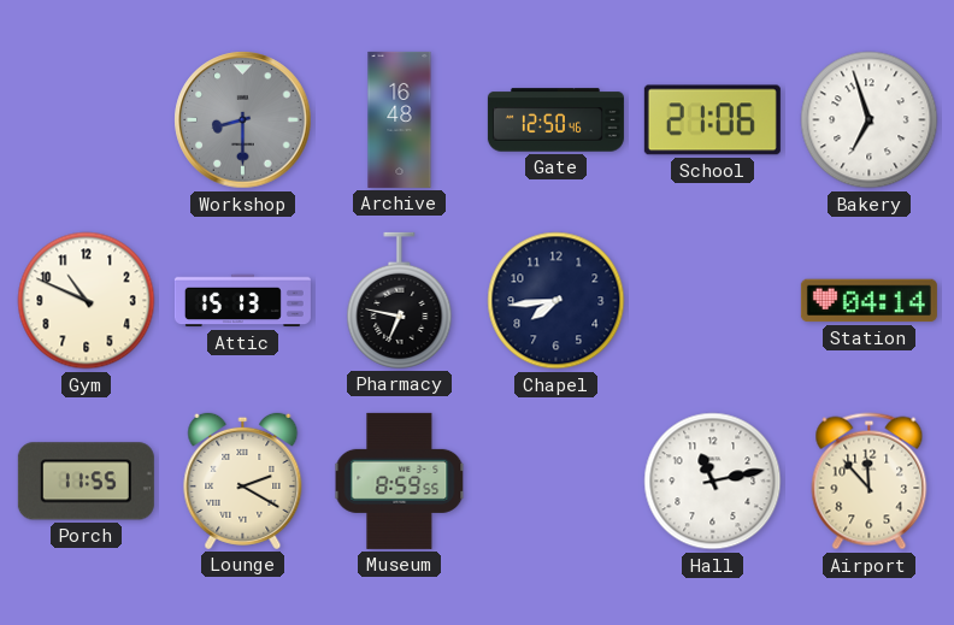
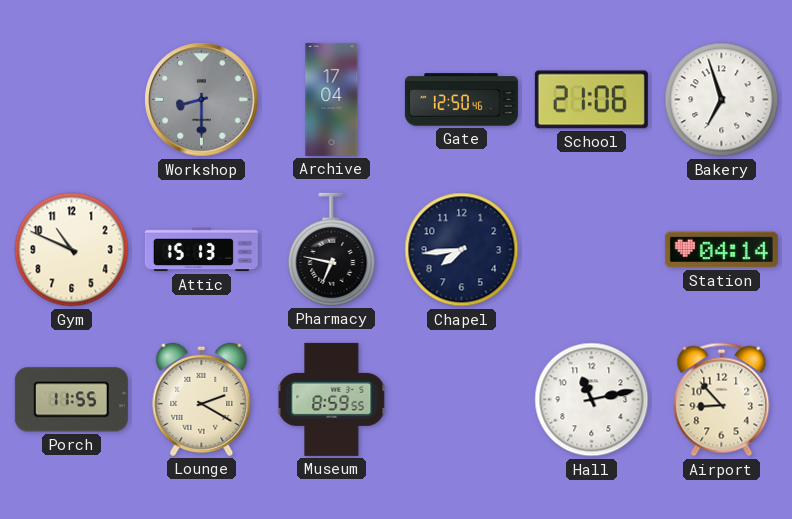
Archive: 16:48 -> 17:04 (332, 99)
Airport: 11:53 -> 8:53 (722, 400)
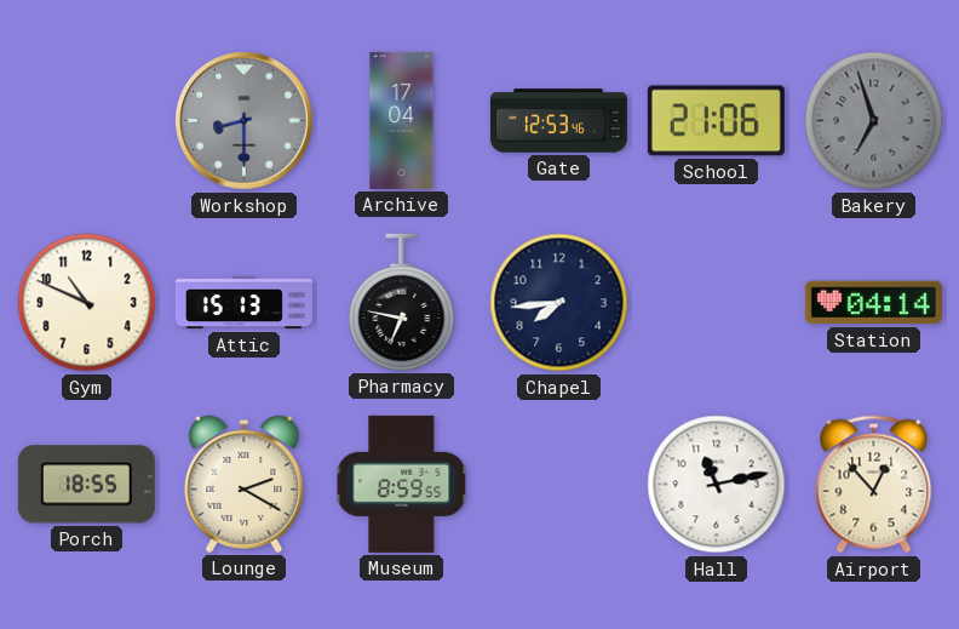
Gate: 12:50 -> 12:53 (558, 121)
Bakery dial: white -> grey (874, 121)
Porch: 11:55 -> 18:55 (86, 485)
Airport: 8:53 -> 12:53 (874, 485)
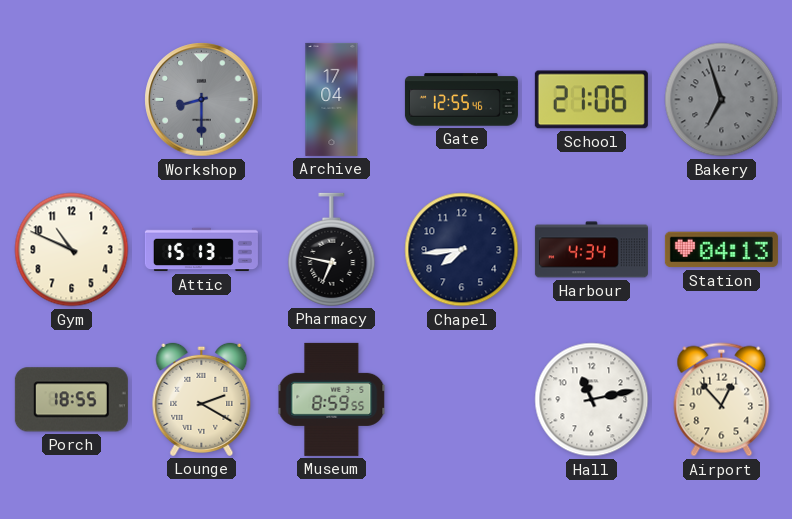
Gate: 12:53 -> 12:55 (461, 100)
Harbour: none -> 4:34 (591, 250)
Station: 04:14 -> 04:13 (721, 250)
